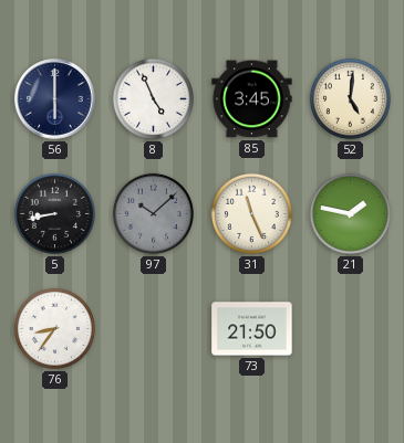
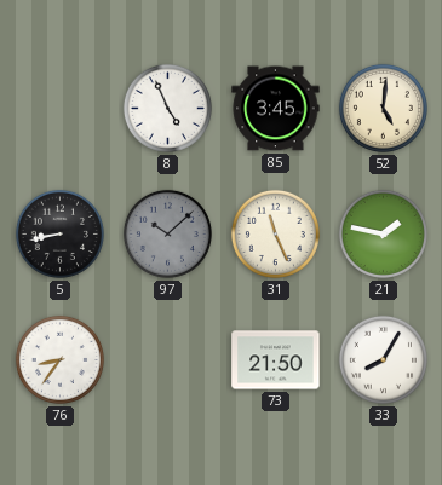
56: 6:00 -> none (55, 99)
33: none -> 8:05 (383, 359)
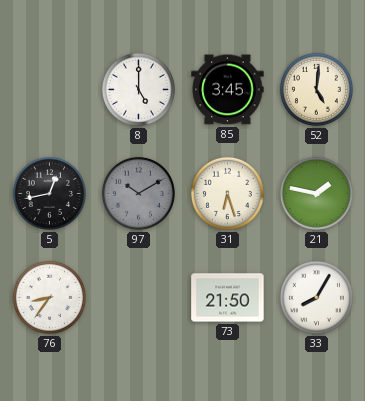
8: 4:56 -> 5:00 (138, 89)
5: 8:43 -> 12:43 (49, 193)
97: 10:08 -> 10:10 (138, 193)
31: 11:26 -> 6:27 (227, 193)
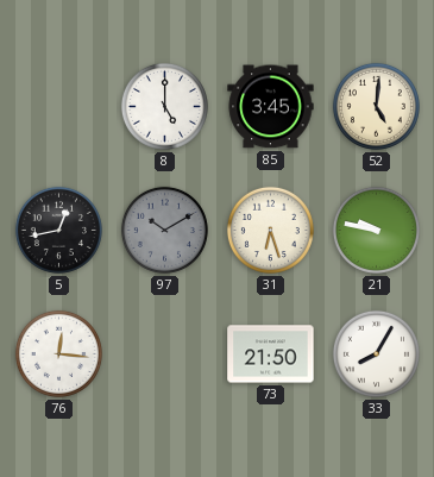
21: 1:47 -> 9:47 (376, 230)
76: 8:36 -> 12:16 (58, 353)
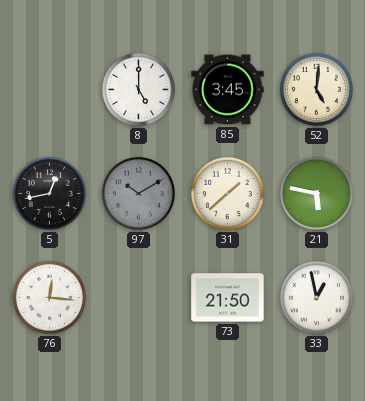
31: 6:27 -> 1:38 (227, 193)
21: 9:47 -> 5:47 (316, 193)
33: 8:05 -> 12:58 (316, 297)
